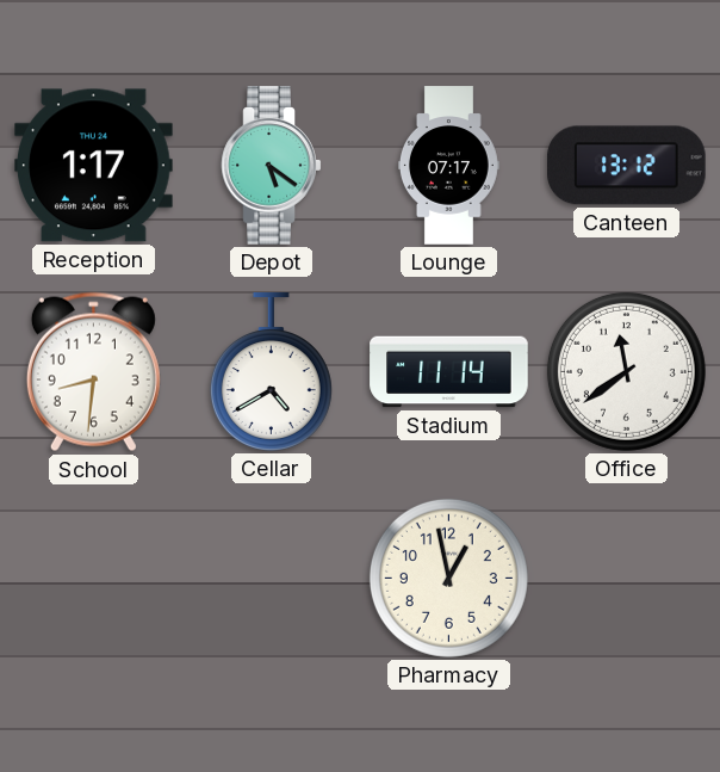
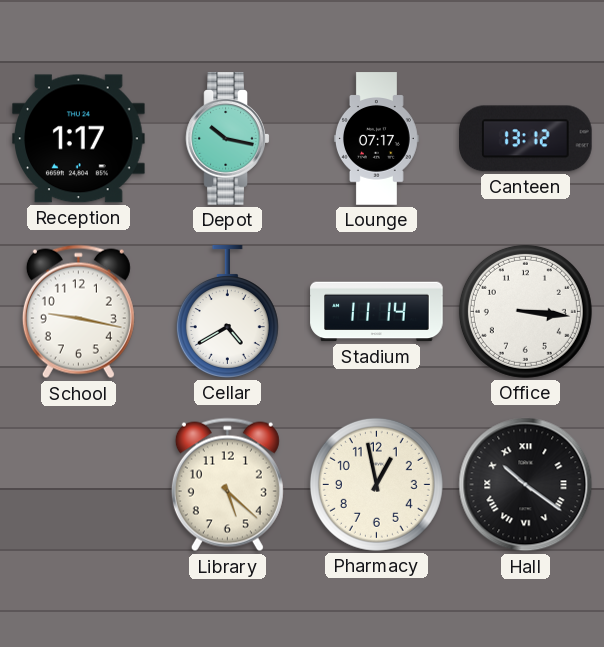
Depot: 5:21 -> 10:17 (228, 139)
School: 8:31 -> 9:17 (78, 312)
Office: 11:39 -> 3:16 (525, 311)
Library: none -> 5:22 (227, 485)
Hall: none -> 10:21 (526, 485)
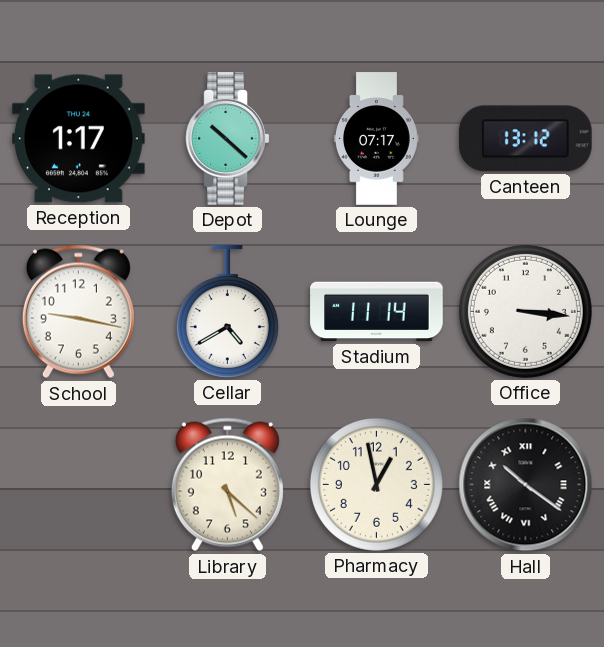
Depot: 10:17 -> 10:22 (228, 139)
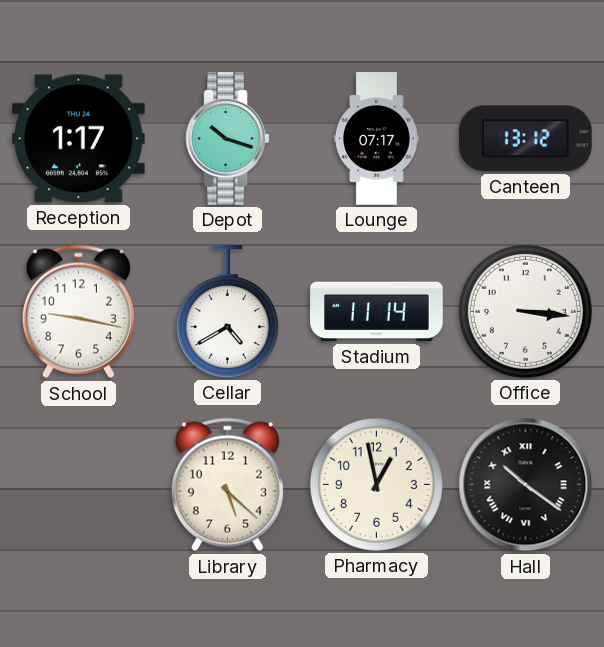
Depot: 10:22 -> 10:18 (228, 139)
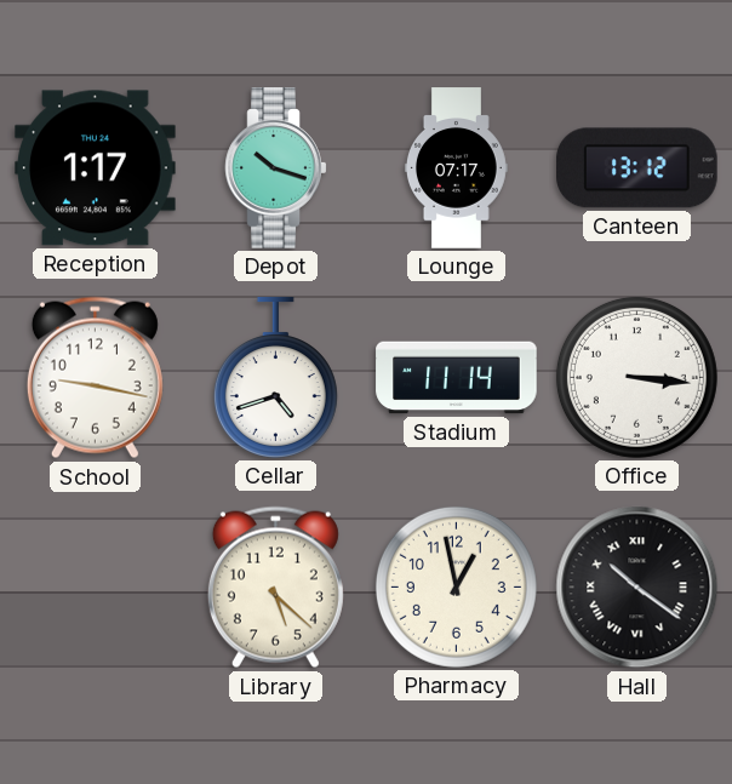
Cellar: 4:40 -> 4:42 (275, 378)
